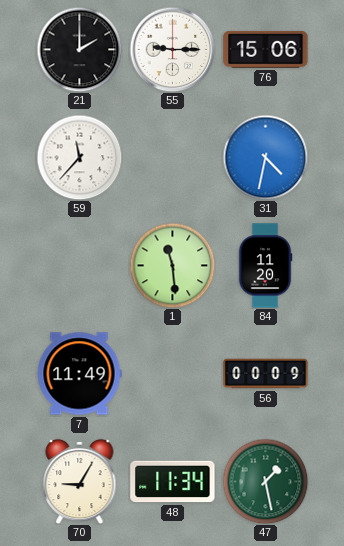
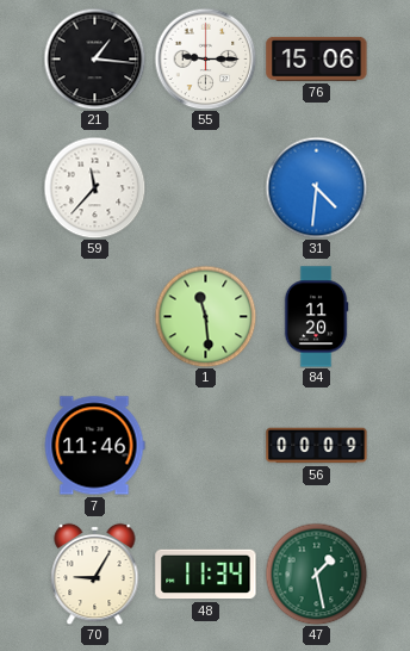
21: 2:00 -> 1:16 (94, 58)
31: 4:32 -> 4:31 (316, 187)
7: 11:49 -> 11:46 (94, 446)
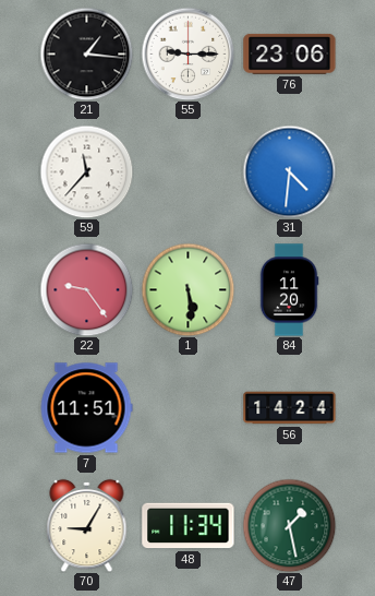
76: 15:06 -> 23:06 (290, 53)
22: none -> 9:24 (86, 289)
1: 11:29 -> 5:29 (187, 289)
7: 11:46 -> 11:51 (86, 408)
56: 00:09 -> 14:24 (290, 408)
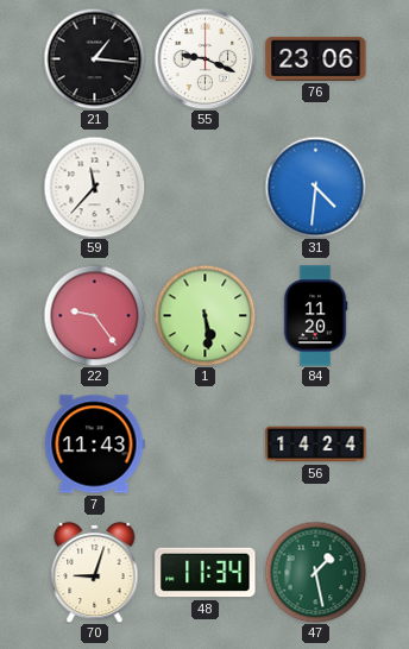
55: 9:15 -> 9:19 (204, 58)
7: 11:51 -> 11:43 (94, 445)
70: 9:05 -> 9:03 (95, 572)
